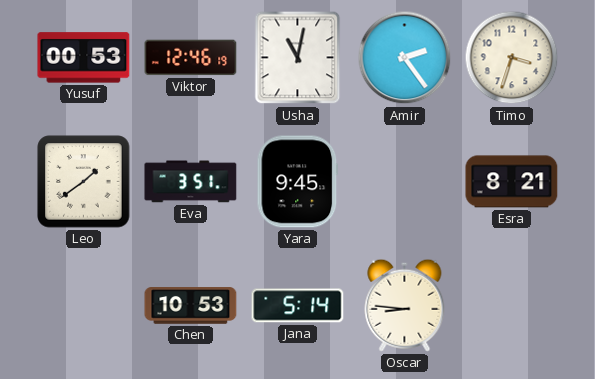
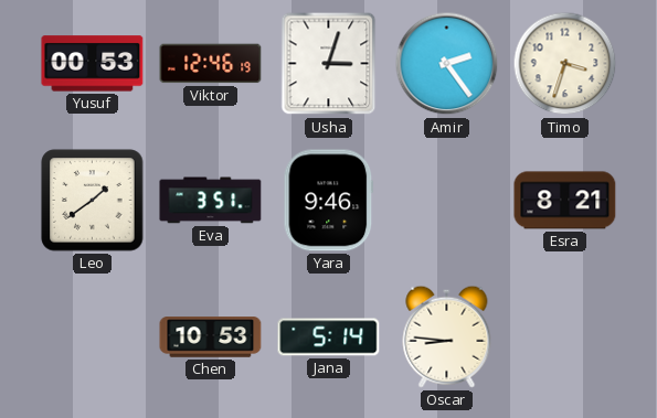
Usha: 11:02 -> 3:03 (329, 64)
Yara: 9:45 -> 9:46 (329, 201)
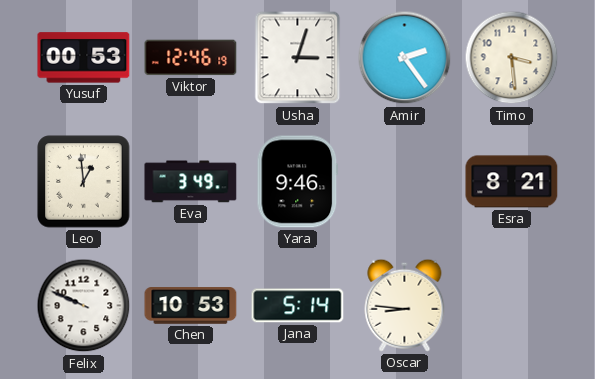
Timo: 3:33 -> 3:29 (512, 58)
Leo: 1:39 -> 12:59 (84, 182)
Eva: 3:51 -> 3:49 (191, 182)
Felix: none -> 9:49 (84, 306)
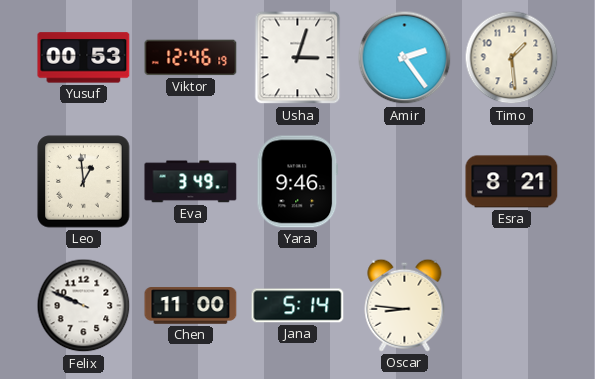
Timo: 3:29 -> 1:29 (512, 58)
Chen: 10:53 -> 11:00 (191, 306)
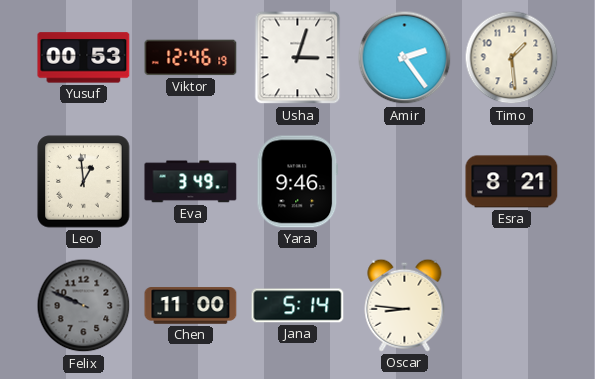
Felix dial: white -> grey (84, 306)
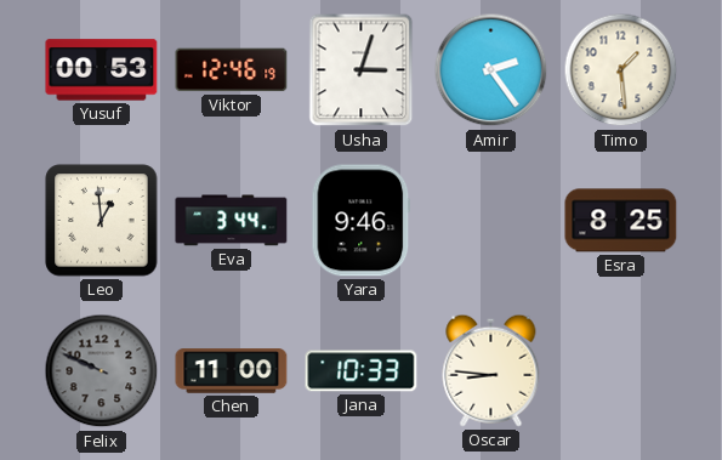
Eva: 3:49 -> 3:44 (232, 221)
Esra: 8:21 -> 8:25 (621, 221)
Jana: 5:14 -> 10:33 (362, 371)
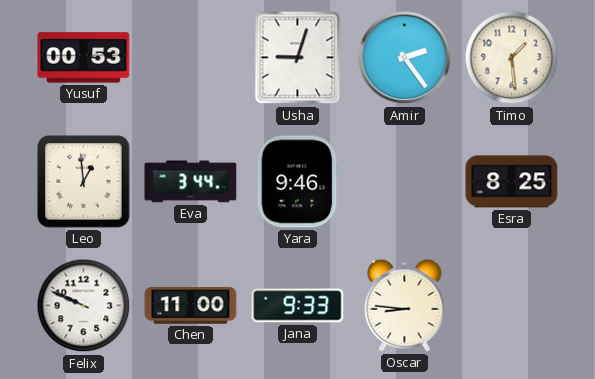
Viktor: 12:46 -> none (232, 70)
Usha: 3:03 -> 9:03 (298, 58)
Felix dial: grey -> white (84, 306)
Jana: 10:33 -> 9:33 (298, 306)
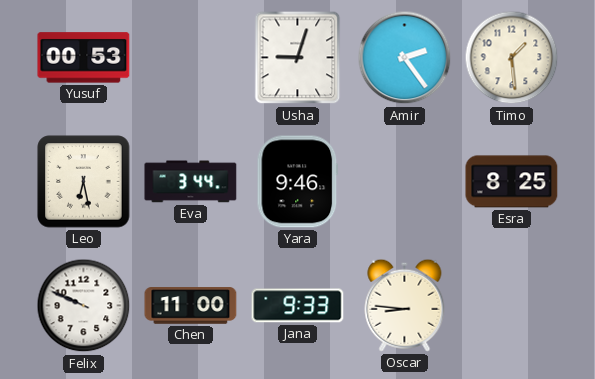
Leo: 12:59 -> 6:28 (84, 182)
